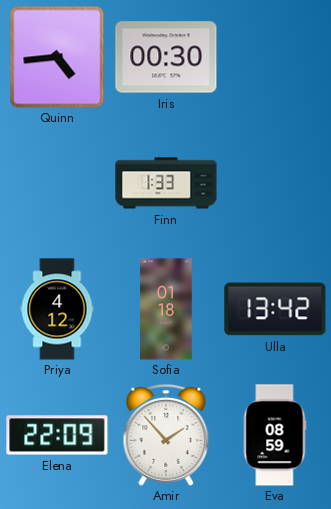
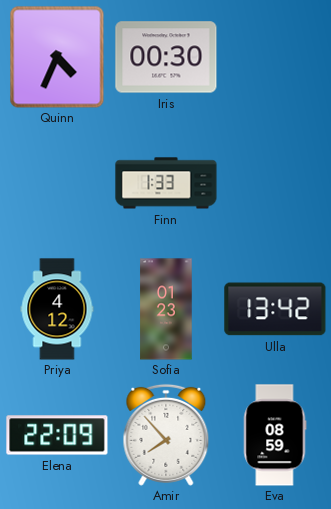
Quinn: 4:44 -> 4:34 (57, 57)
Sofia: 01:18 -> 01:23 (166, 309)
Amir: 1:53 -> 7:53 (166, 435)
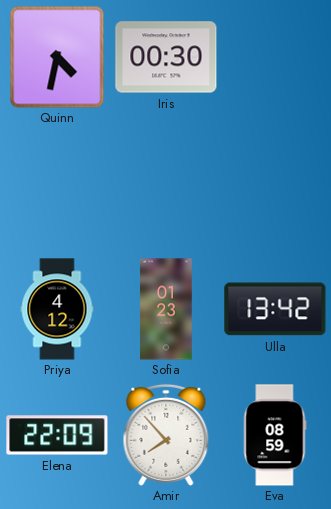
Quinn: 4:34 -> 4:32 (57, 57)
Finn: 1:33 -> none (166, 183)
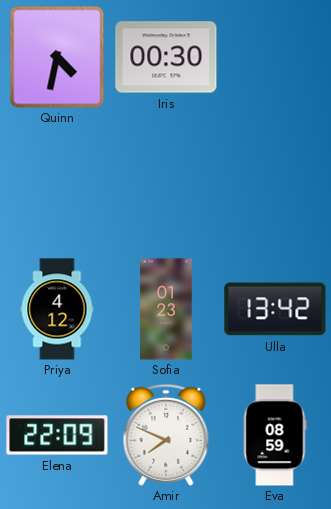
Amir: 7:53 -> 7:49 (166, 435)
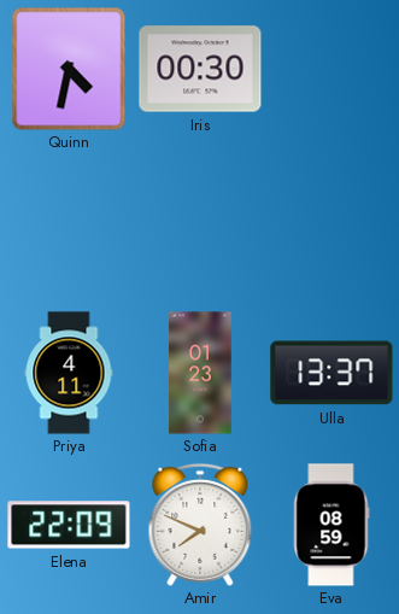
Priya: 4:12 -> 4:11 (69, 373)
Ulla: 13:42 -> 13:37 (331, 373)
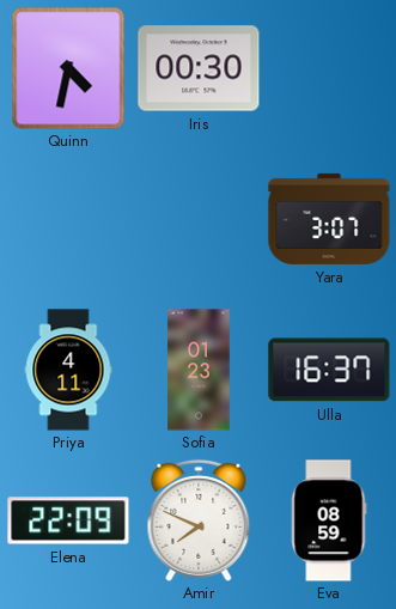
Yara: none -> 3:07 (329, 219)
Ulla: 13:37 -> 16:37 (329, 370)
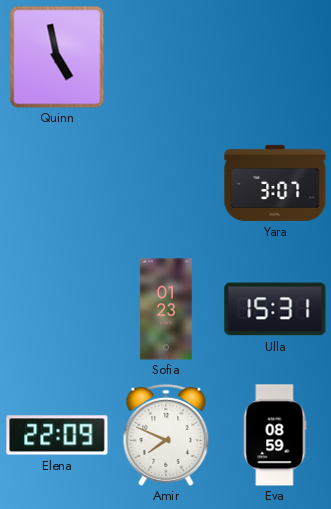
Quinn: 4:32 -> 4:58 (57, 57)
Iris: 00:30 -> none (199, 68)
Priya: 4:11 -> none (68, 370)
Ulla: 16:37 -> 15:31 (275, 309)
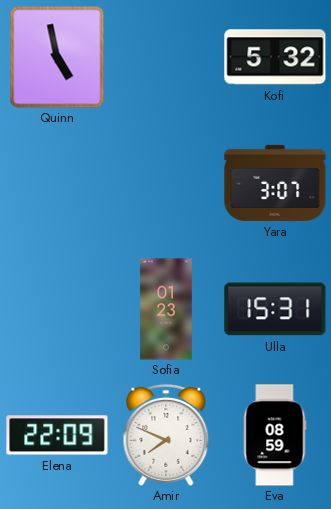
Kofi: none -> 5:32 (275, 57)
